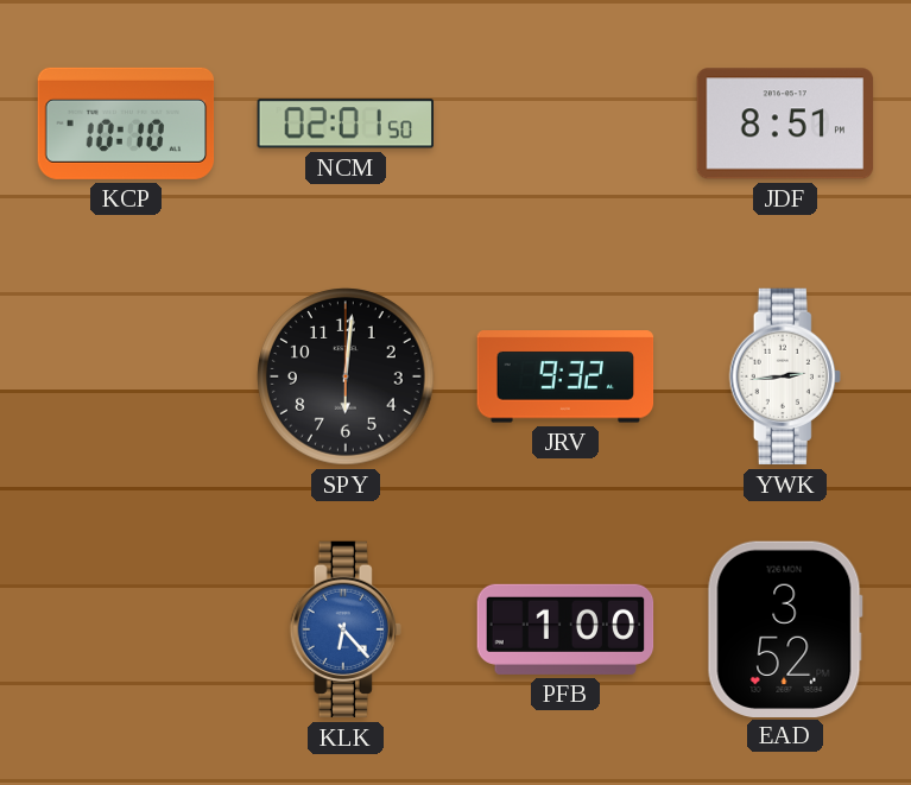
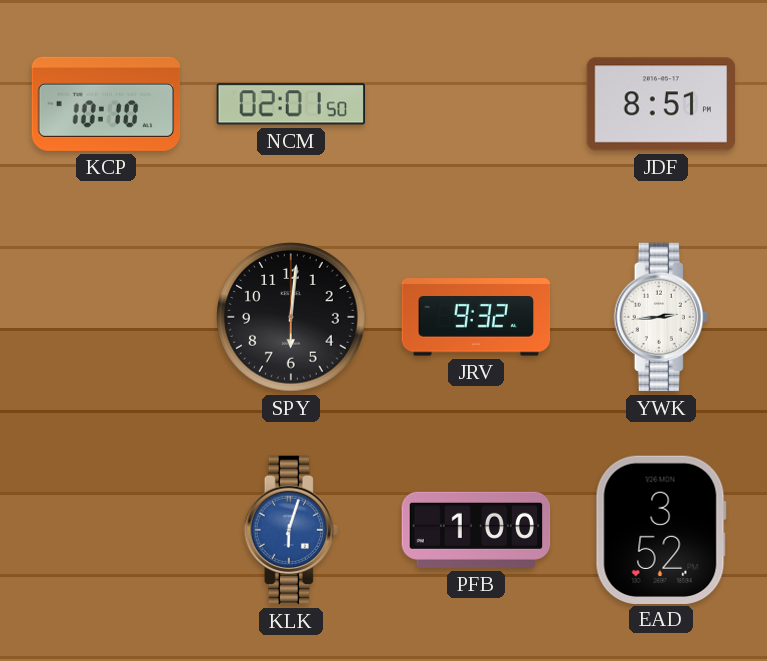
KLK: 6:23 -> 6:03 (291, 530)
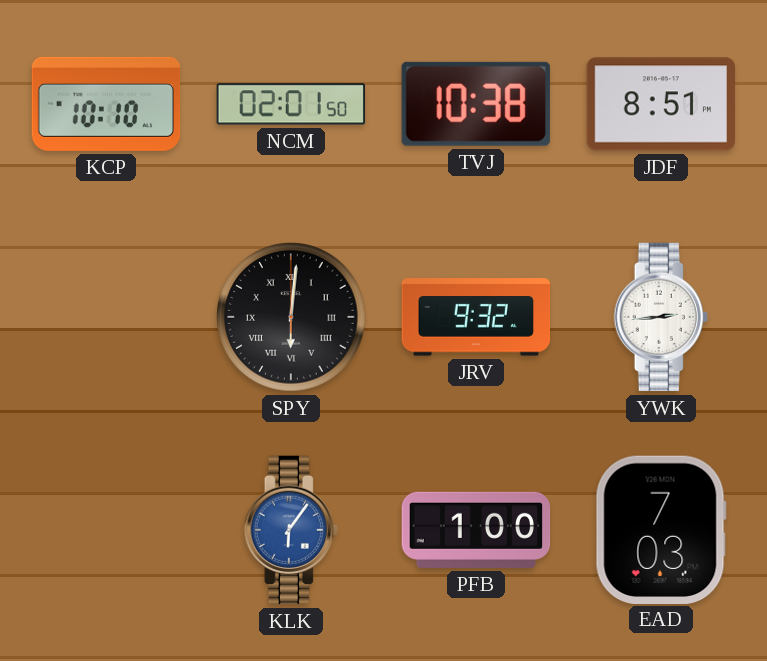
TVJ: none -> 10:38 (476, 104)
SPY numerals: Arabic -> Roman (291, 317)
KLK: 6:03 -> 6:06 (291, 530)
EAD: 3:52 -> 7:03 (661, 529)
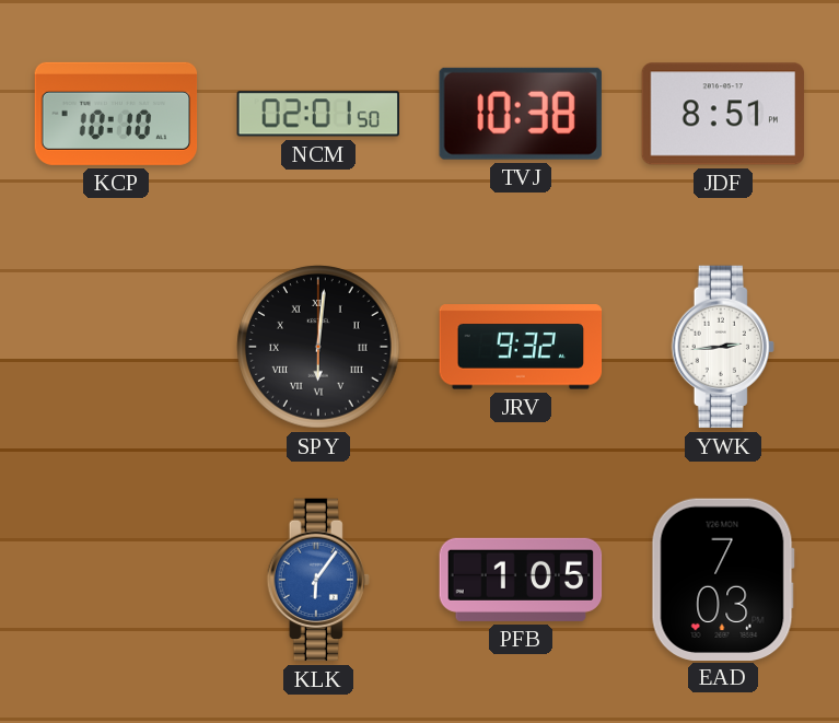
PFB: 1:00 -> 1:05 (521, 580)
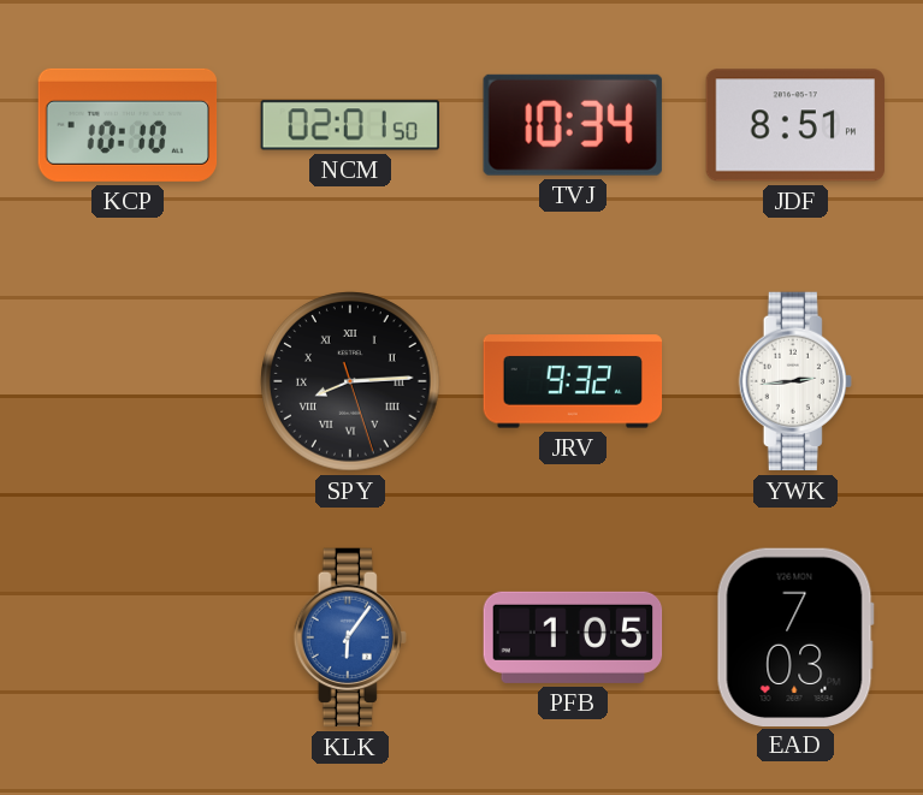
TVJ: 10:38 -> 10:34 (573, 125)
SPY: 6:01 -> 8:14 (350, 381)
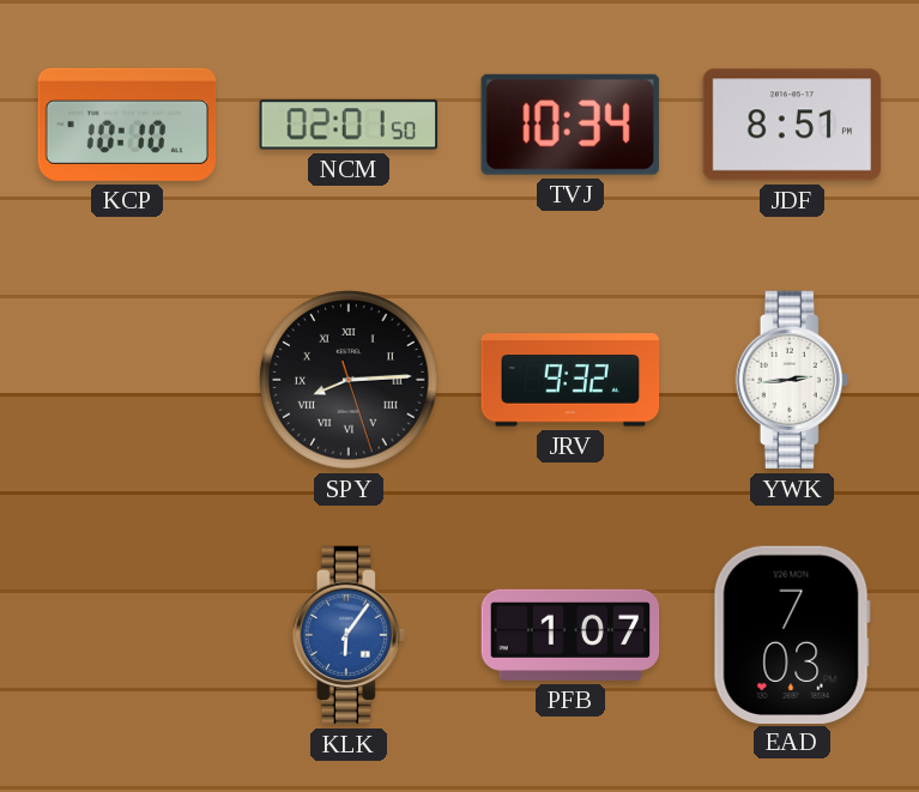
PFB: 1:05 -> 1:07 (570, 635)
